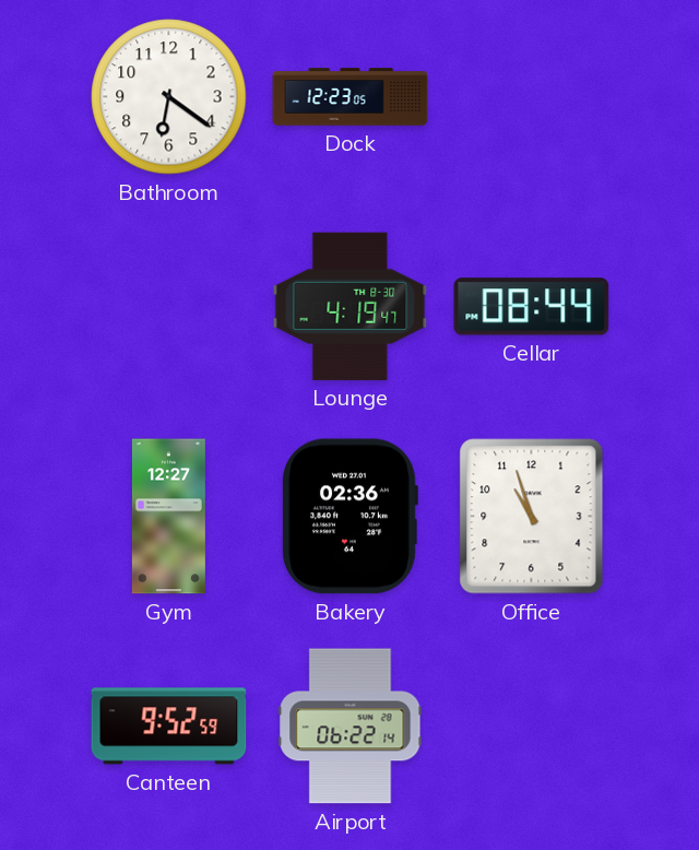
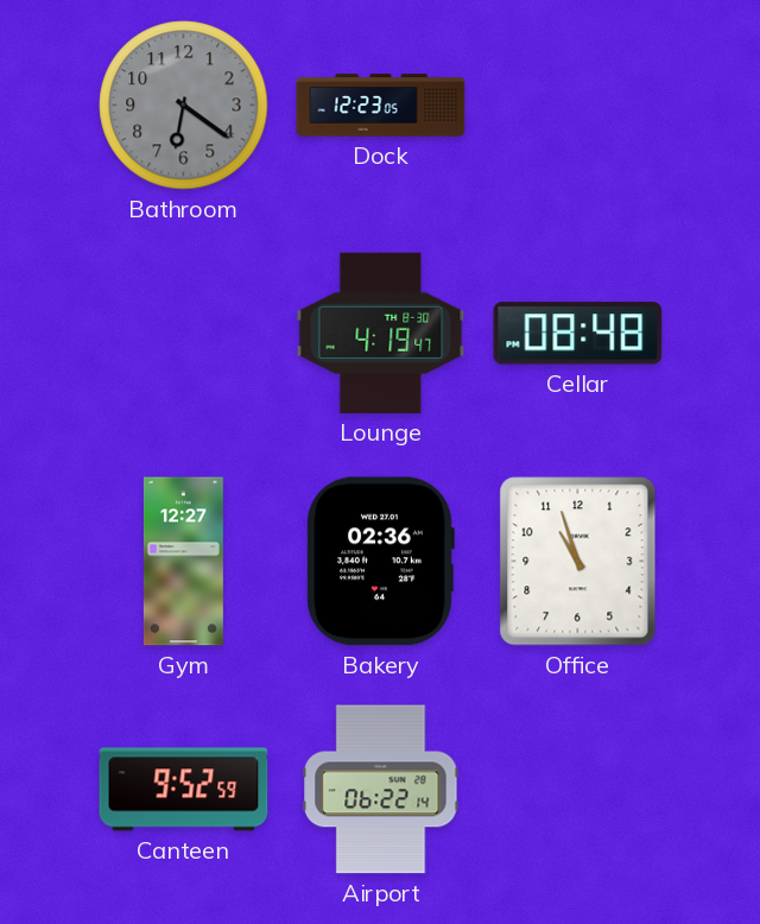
Bathroom dial: white -> grey (184, 106)
Cellar: 08:44 -> 08:48 (578, 334)
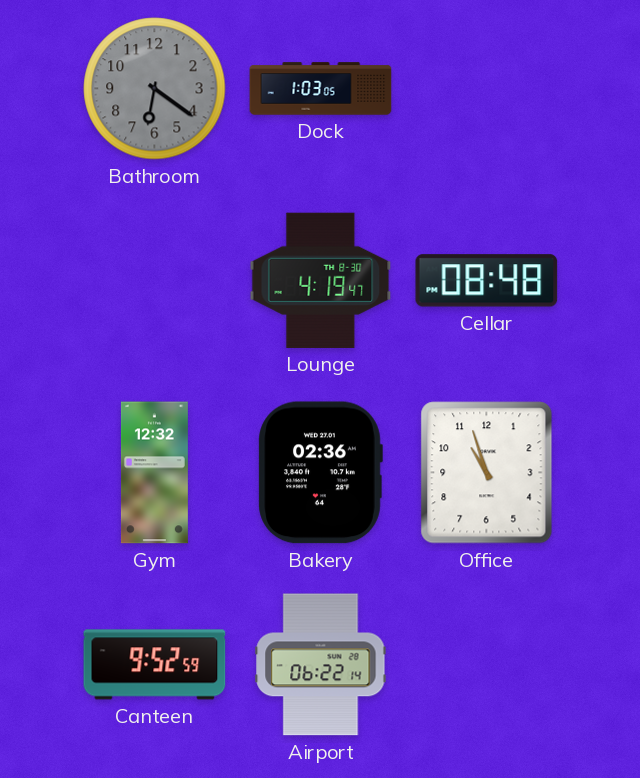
Dock: 12:23 -> 1:03 (321, 89)
Gym: 12:27 -> 12:32 (154, 473)
